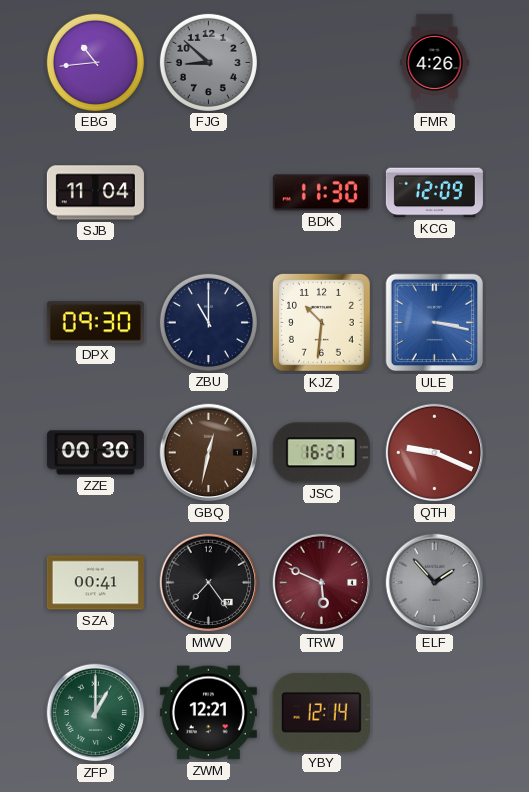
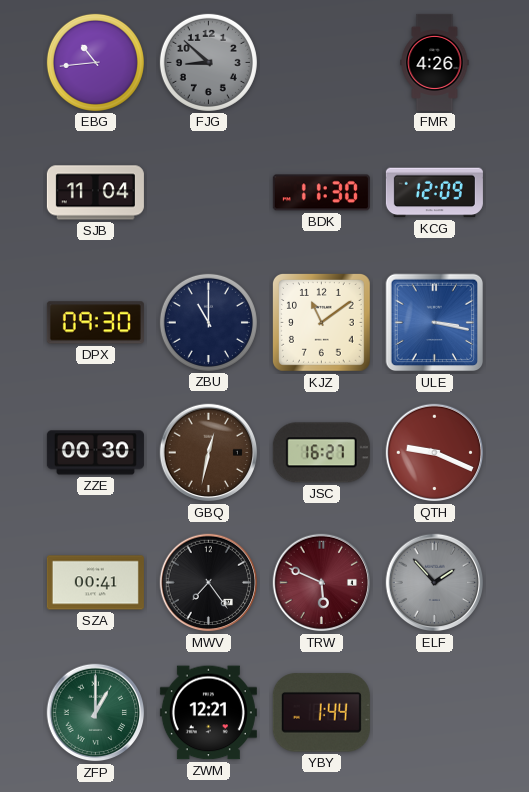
KJZ: 10:31 -> 11:09 (321, 322)
YBY: 12:14 -> 1:44 (321, 713)
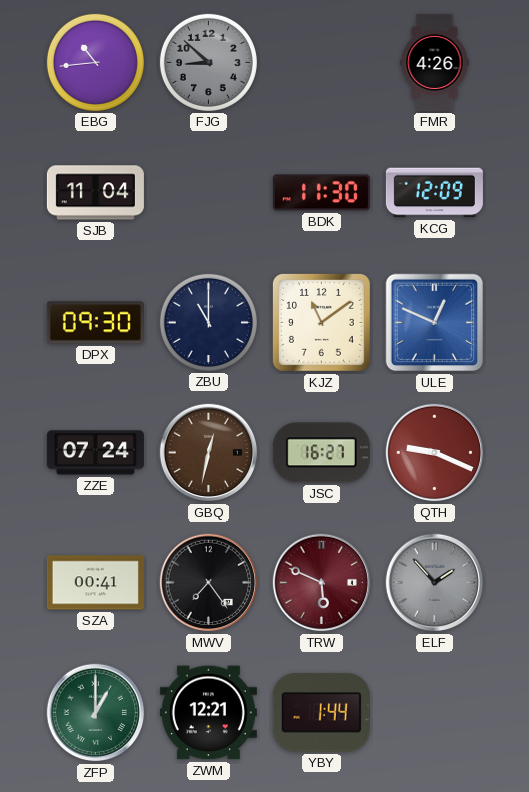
ULE: 3:17 -> 12:49 (435, 323)
ZZE: 00:30 -> 07:24 (95, 453)
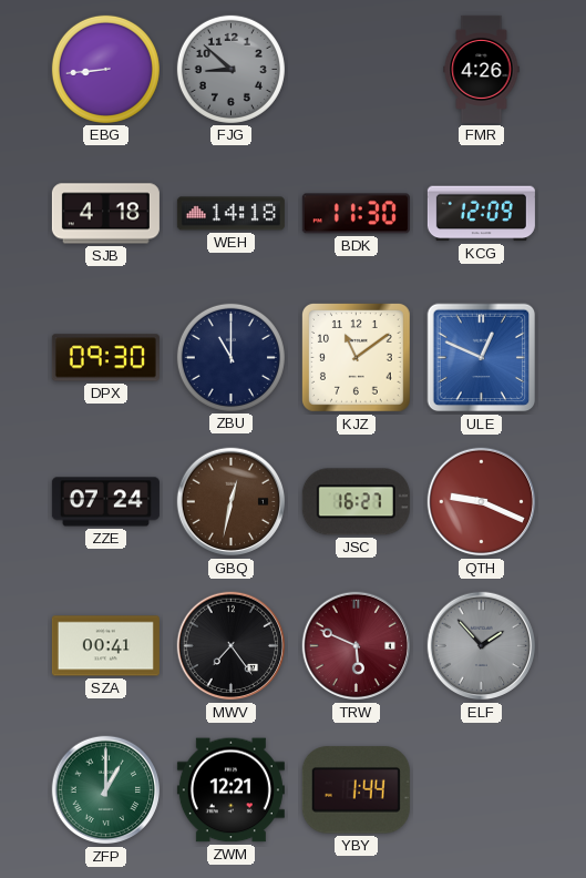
EBG: 10:44 -> 8:44 (105, 69)
SJB: 11:04 -> 4:18 (105, 214)
WEH: none -> 14:18 (230, 214)
